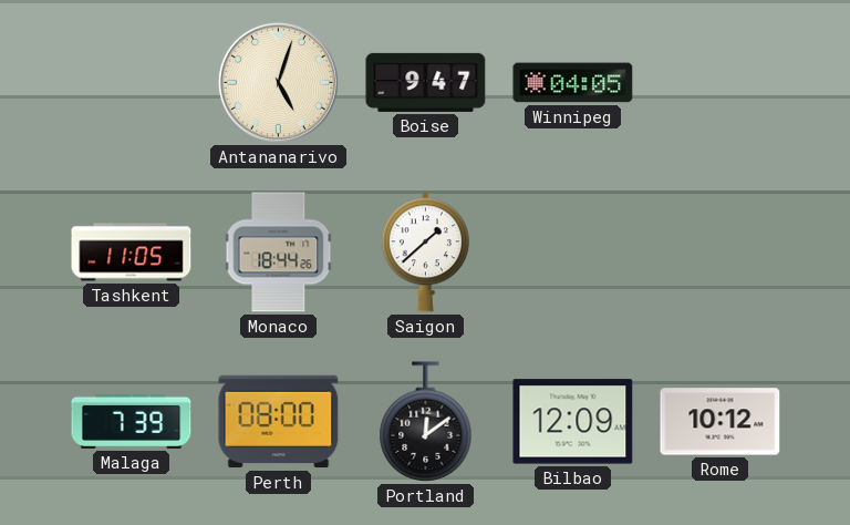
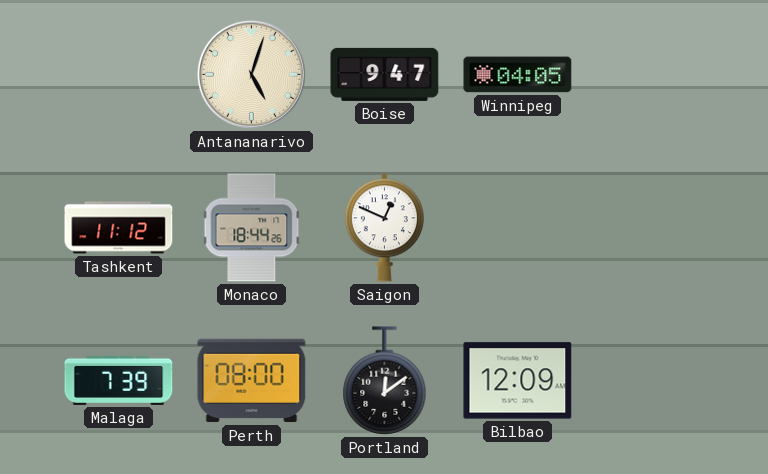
Tashkent: 11:05 -> 11:12 (119, 228)
Saigon: 1:38 -> 12:49 (384, 228)
Rome: 10:12 -> none (721, 422)
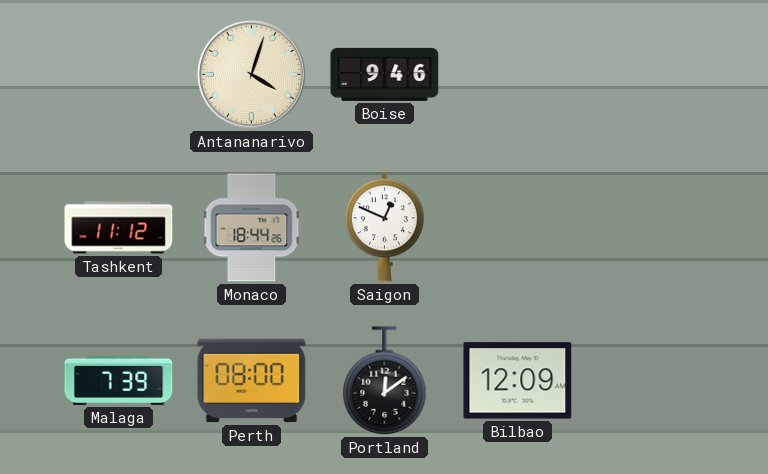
Antananarivo: 5:03 -> 4:03 (251, 74)
Boise: 9:47 -> 9:46 (385, 74)
Winnipeg: 04:05 -> none (518, 75)
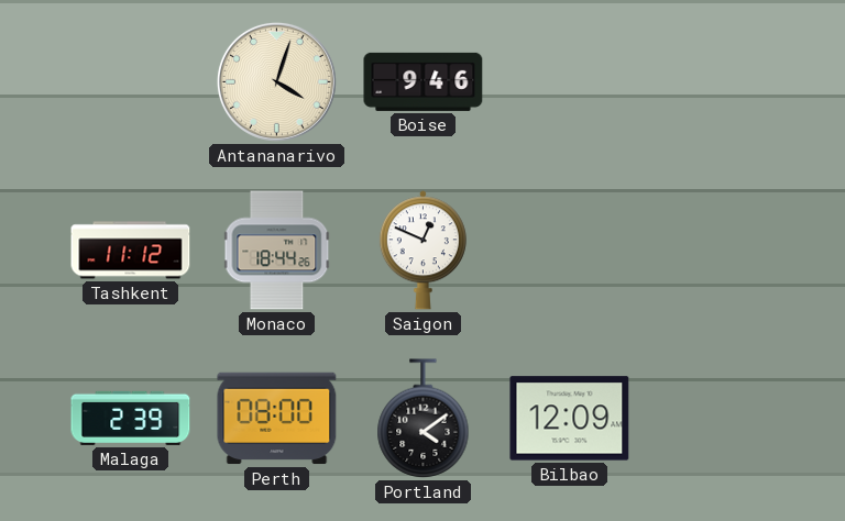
Malaga: 7:39 -> 2:39 (131, 418)
Portland: 12:09 -> 4:09 (424, 419)
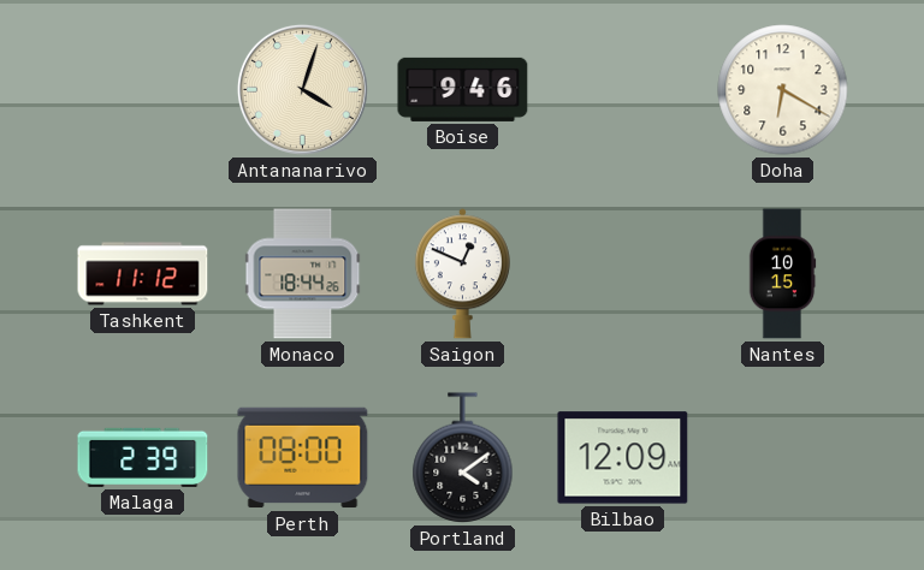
Doha: none -> 6:20 (783, 90)
Nantes: none -> 10:15 (782, 274)
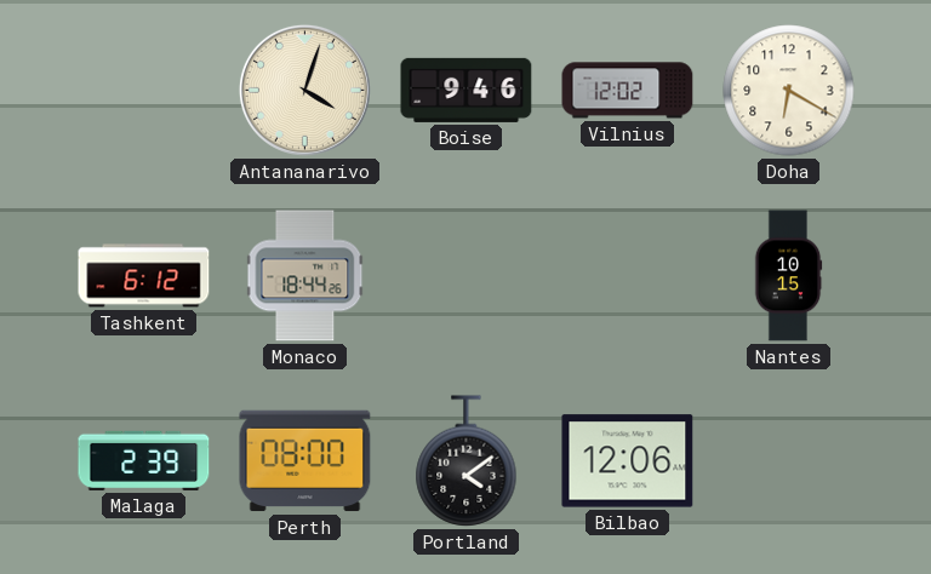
Vilnius: none -> 12:02 (628, 91)
Tashkent: 11:12 -> 6:12 (144, 276)
Saigon: 12:49 -> none (462, 274)
Bilbao: 12:09 -> 12:06 (628, 461)
